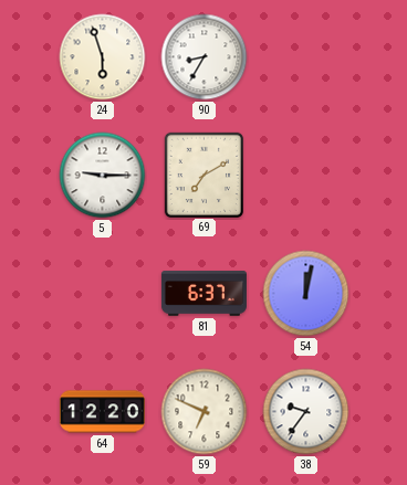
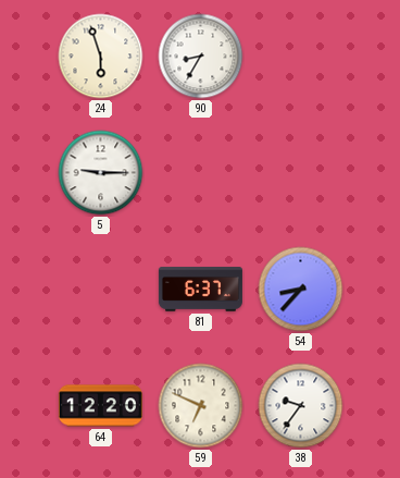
69: 7:10 -> none (203, 175)
54: 12:02 -> 8:37 (301, 290)
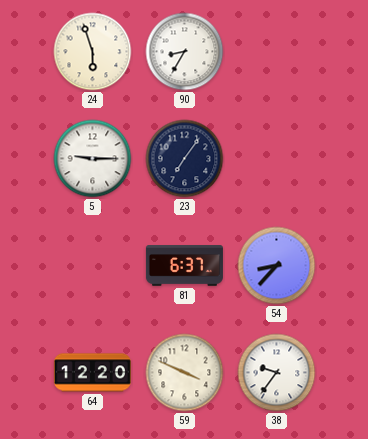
23: none -> 7:06 (185, 159)
59: 6:49 -> 3:49 (185, 373)
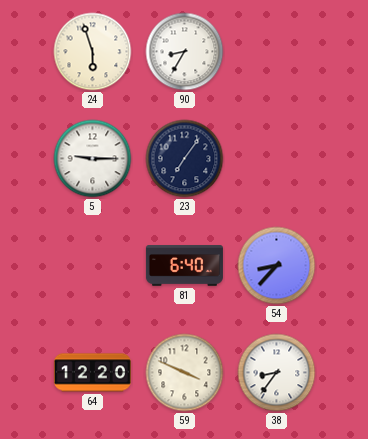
81: 6:37 -> 6:40 (184, 266)
38: 9:36 -> 8:36 (277, 373)
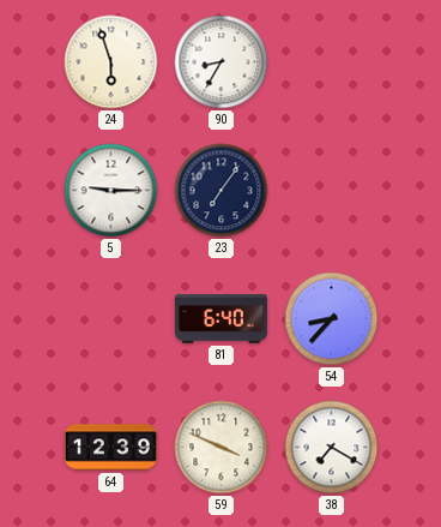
64: 12:20 -> 12:39 (110, 448)
38: 8:36 -> 7:20 (332, 448)
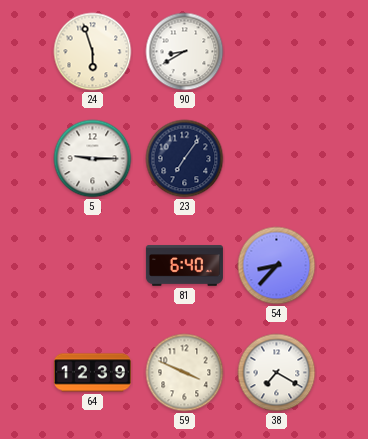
90: 8:35 -> 8:40 (185, 52)
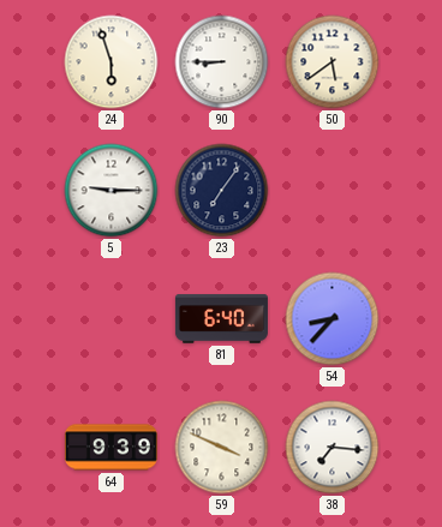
90: 8:40 -> 8:45 (222, 62)
50: none -> 5:39 (333, 62)
64: 12:39 -> 9:39 (110, 448)
38: 7:20 -> 7:16 (333, 448)
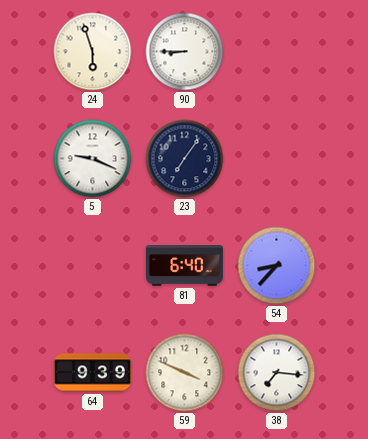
50: 5:39 -> none (333, 62)
5: 9:15 -> 9:19 (93, 159)
